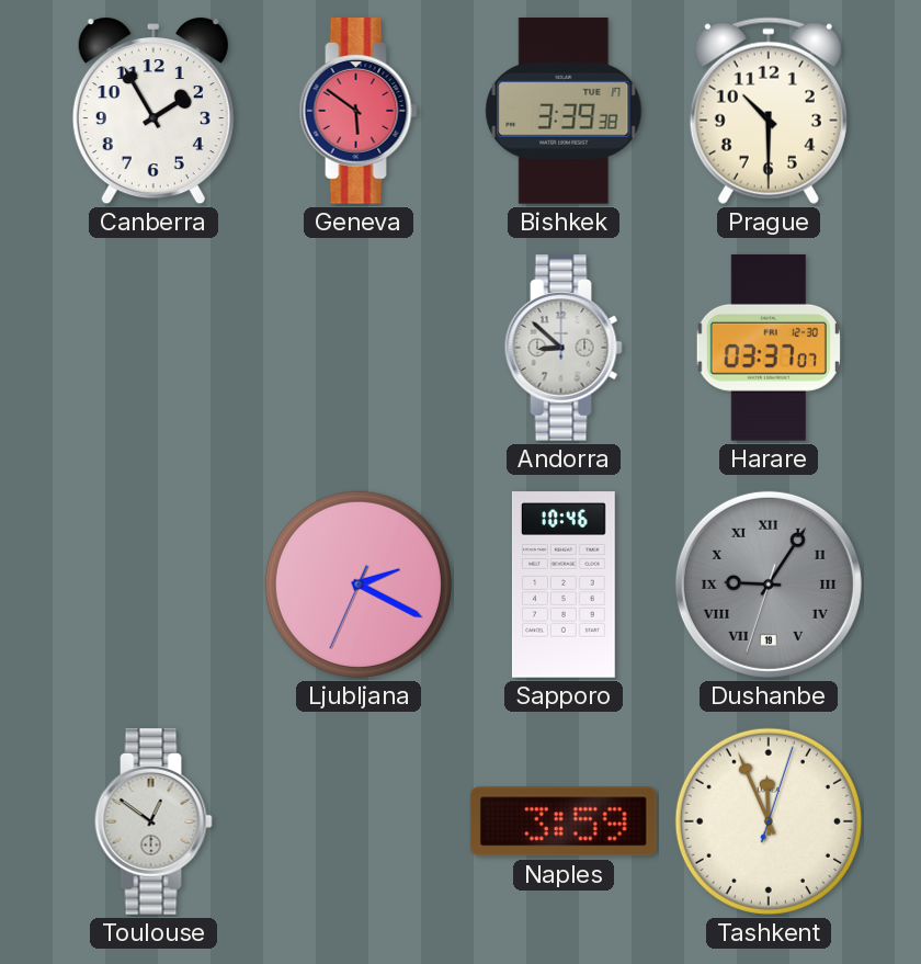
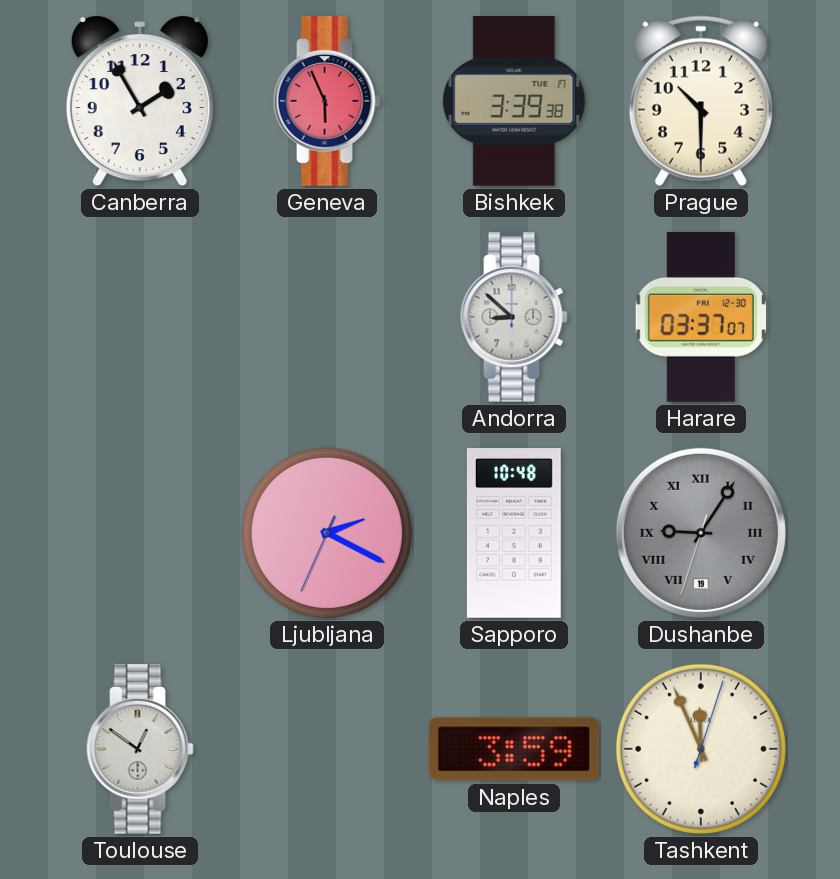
Geneva: 5:51 -> 5:56 (327, 102)
Sapporo: 10:46 -> 10:48 (514, 533)
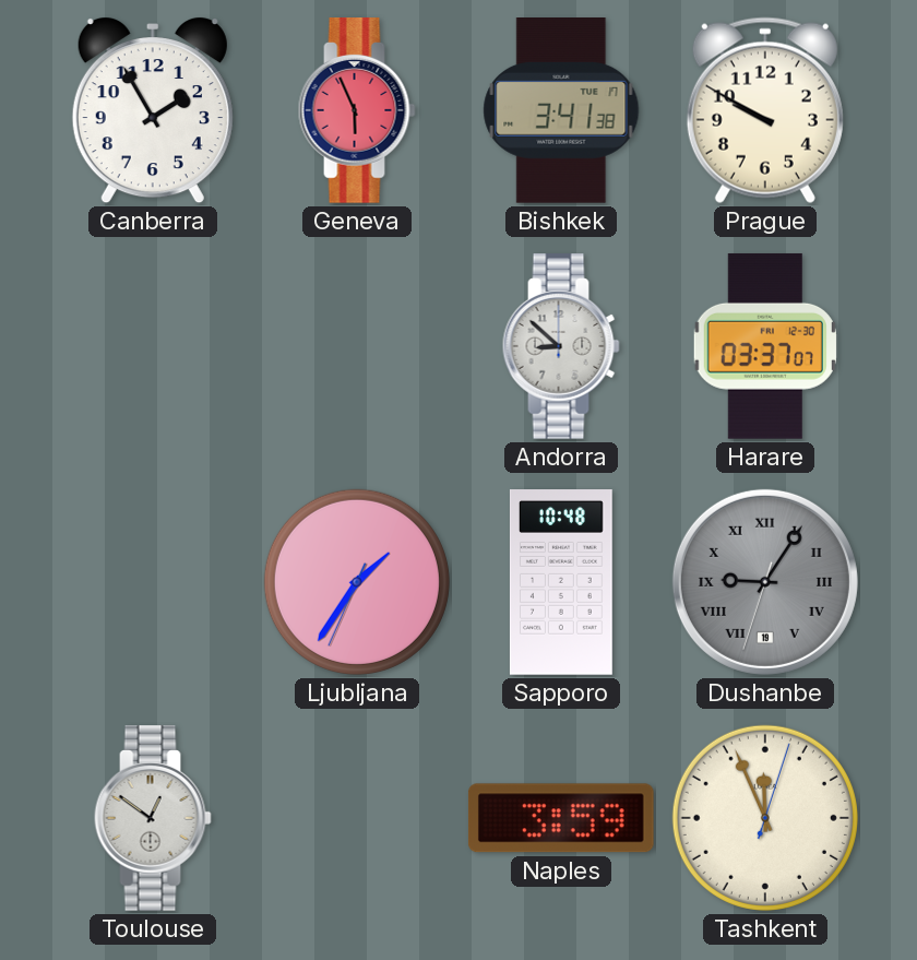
Bishkek: 3:39 -> 3:41 (561, 111)
Prague: 10:30 -> 9:50 (765, 110)
Ljubljana: 2:19 -> 1:35 (357, 582)
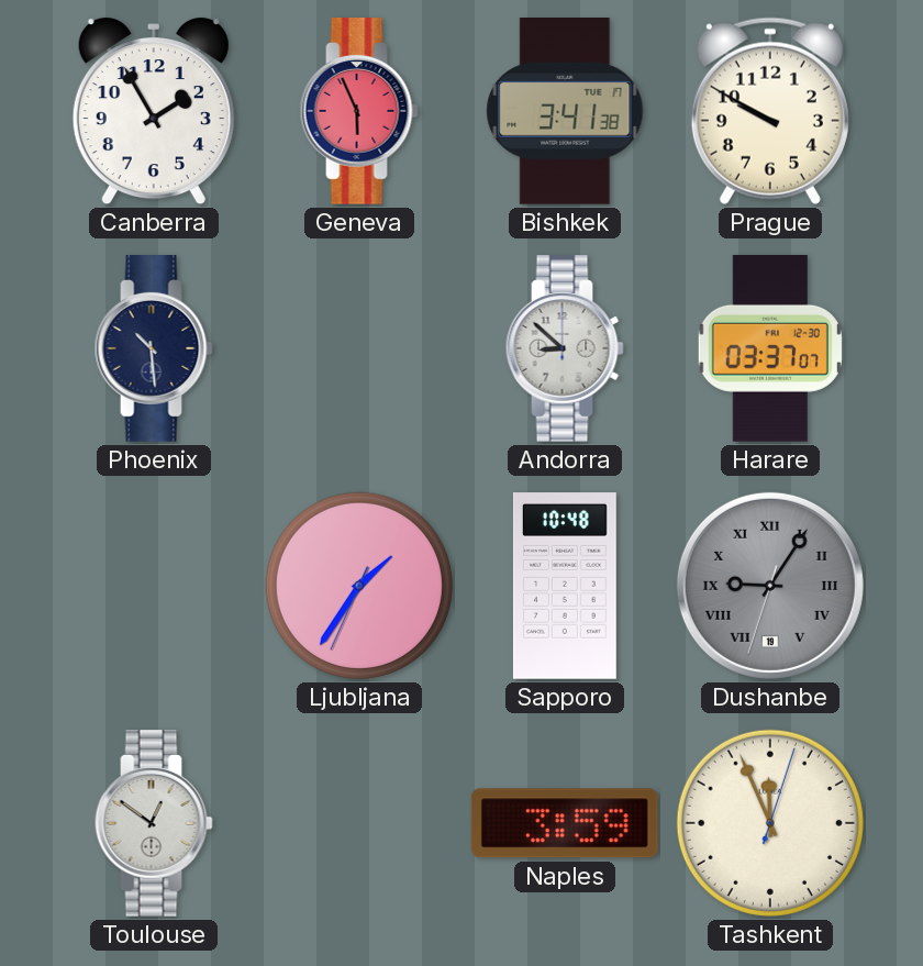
Phoenix: none -> 10:29 (154, 349)
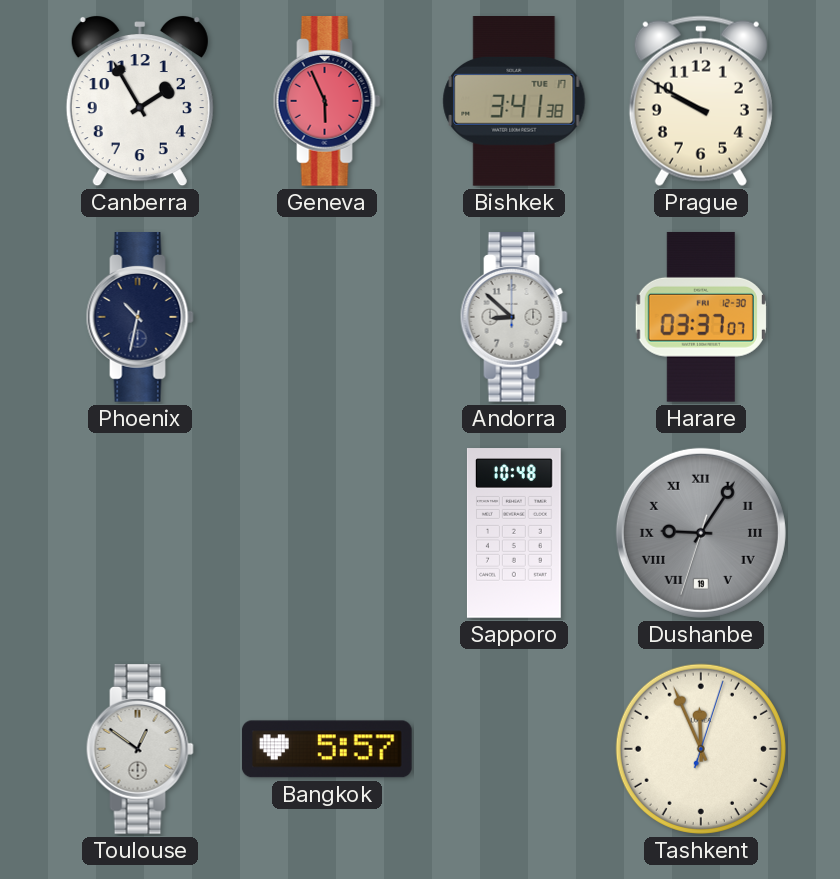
Phoenix: 10:29 -> 10:32 (140, 318)
Ljubljana: 1:35 -> none (359, 586)
Bangkok: none -> 5:57 (327, 749)
Naples: 3:59 -> none (565, 823)
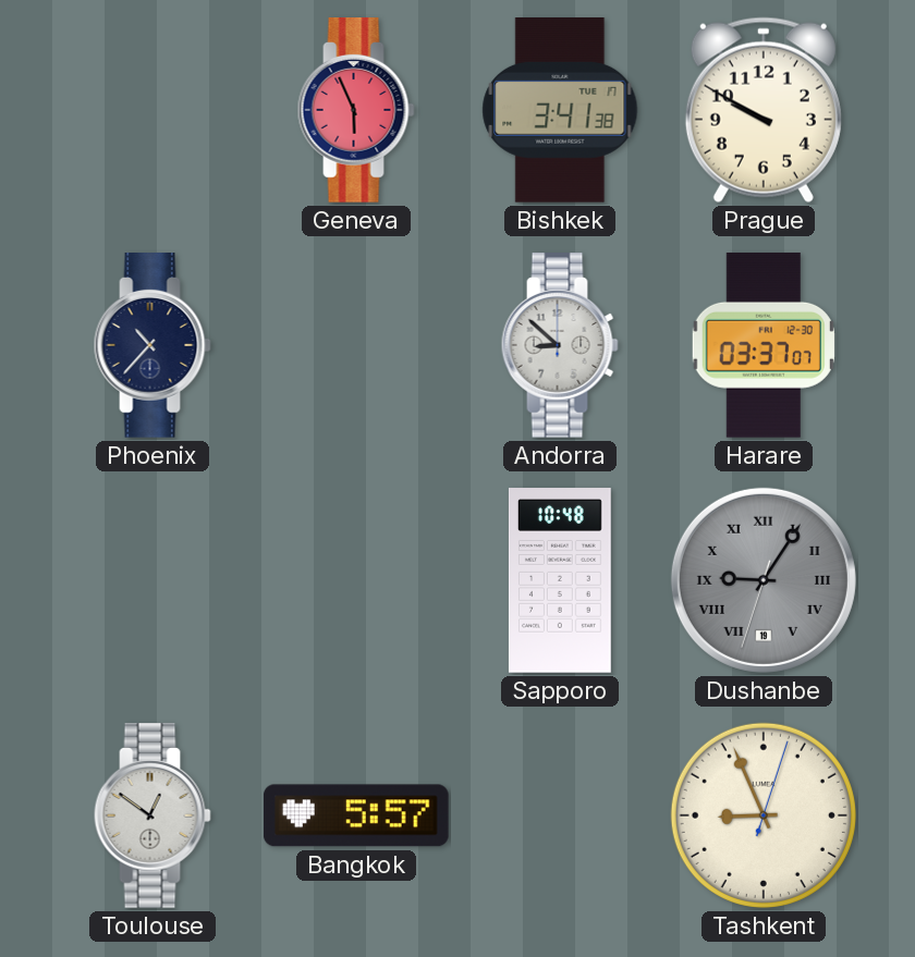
Canberra: 1:55 -> none (140, 102)
Phoenix: 10:32 -> 10:37 (152, 346)
Tashkent: 11:56 -> 8:56 (764, 815)
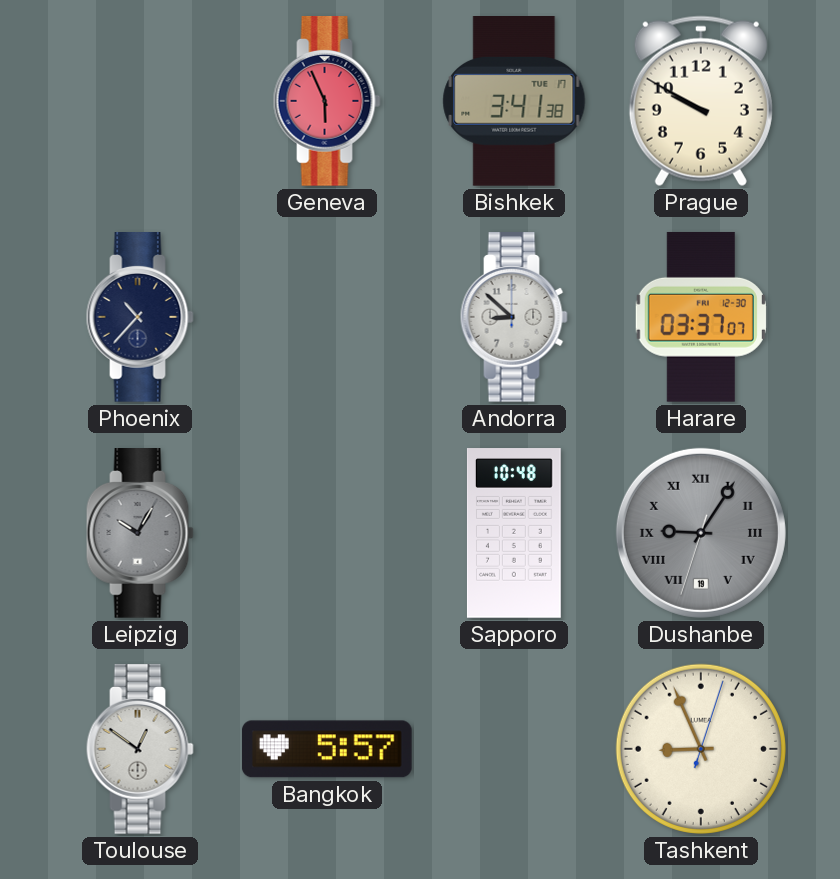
Leipzig: none -> 10:05 (140, 534)
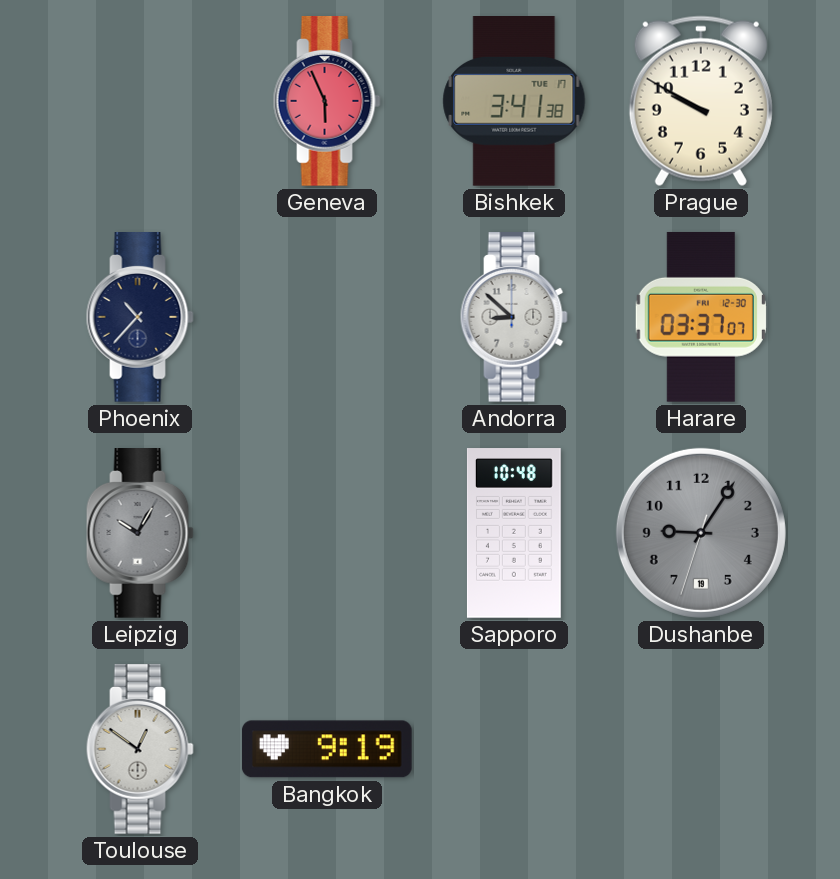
Dushanbe numerals: Roman -> Arabic (701, 533)
Bangkok: 5:57 -> 9:19 (327, 749)
Tashkent: 8:56 -> none (701, 749)
